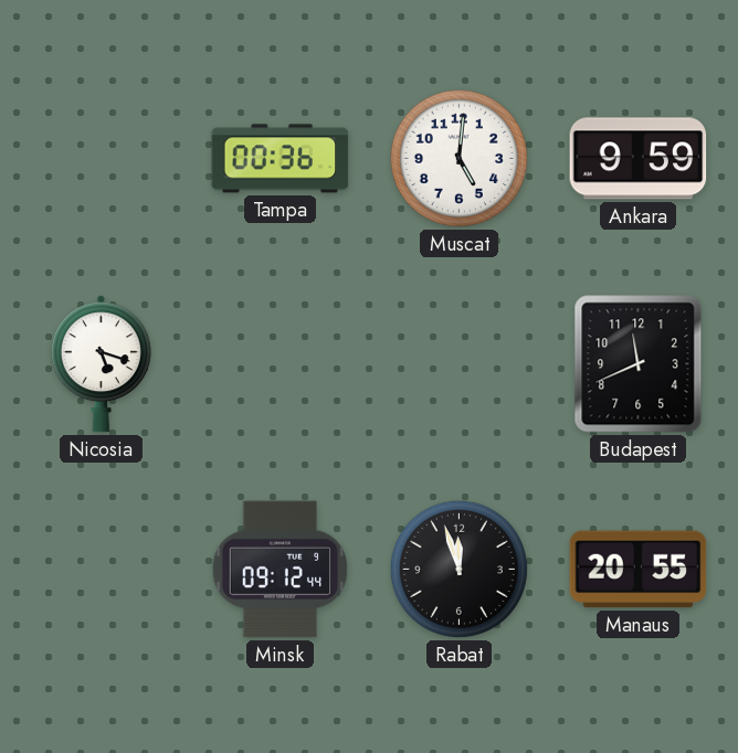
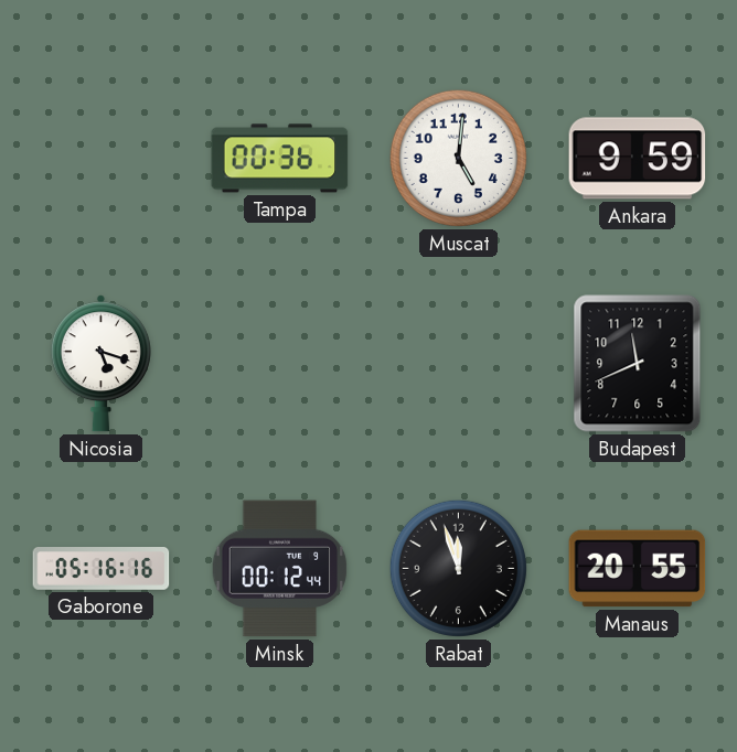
Gaborone: none -> 05:16 (102, 569)
Minsk: 09:12 -> 00:12 (280, 569)
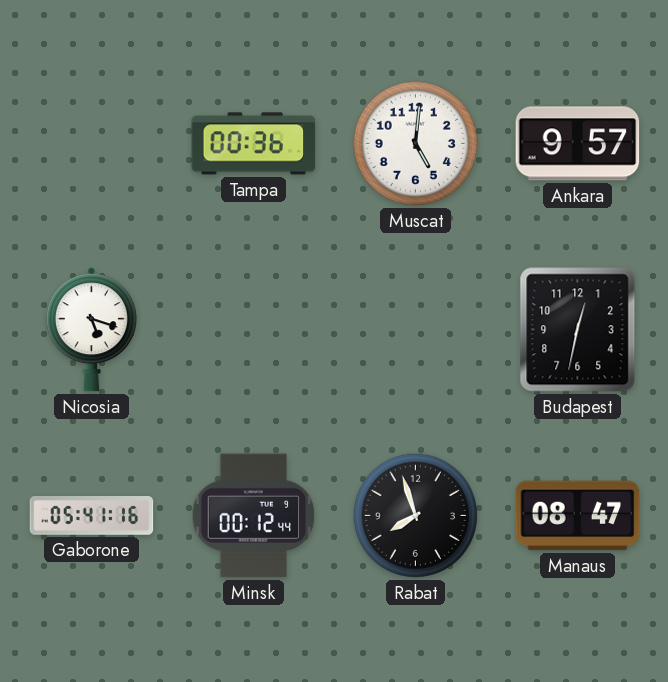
Ankara: 9:59 -> 9:57 (578, 144)
Budapest: 11:41 -> 12:32 (578, 330)
Gaborone: 05:16 -> 05:41 (92, 516)
Rabat: 11:57 -> 7:57 (415, 515)
Manaus: 20:55 -> 08:47 (578, 516)
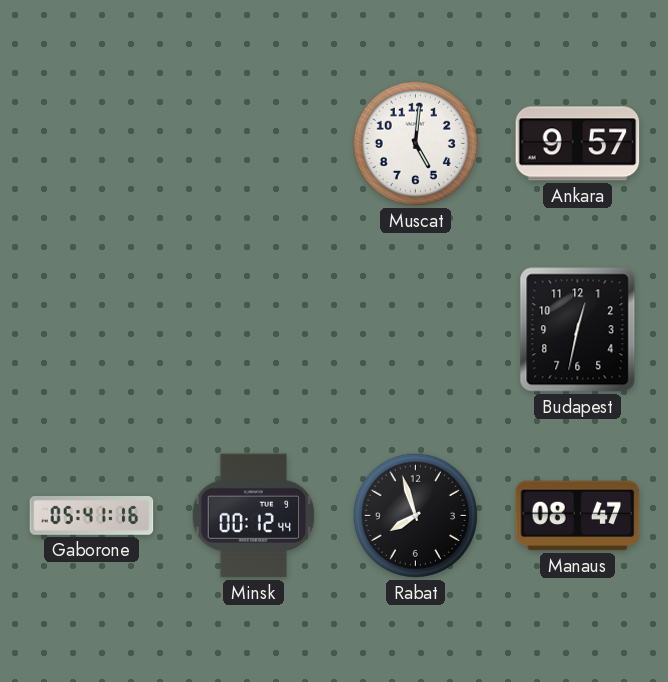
Tampa: 00:36 -> none (254, 144)
Nicosia: 5:18 -> none (91, 330)
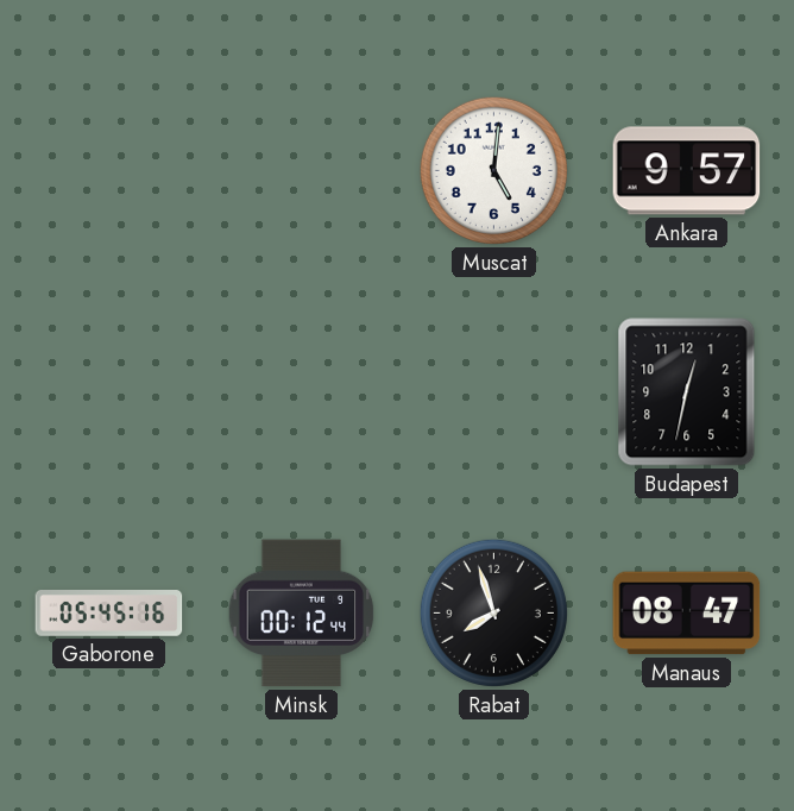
Gaborone: 05:41 -> 05:45 (109, 614)
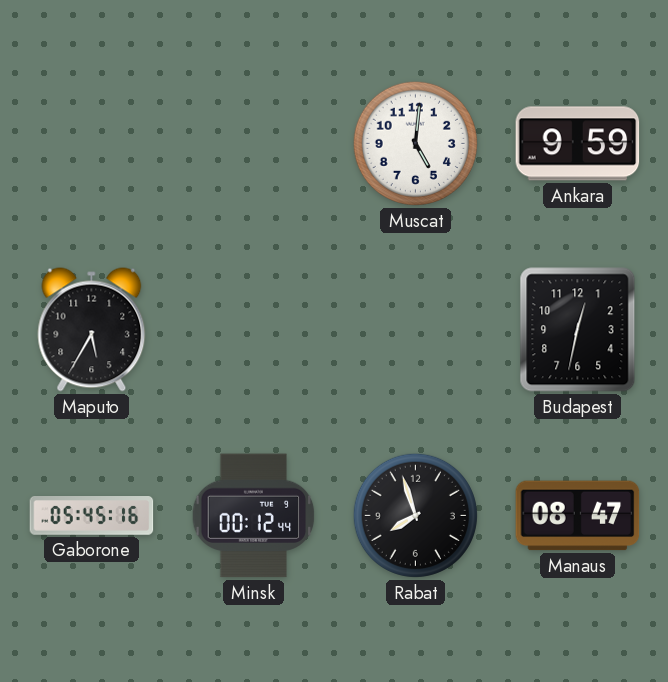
Ankara: 9:57 -> 9:59 (578, 144)
Maputo: none -> 5:35 (92, 330)
